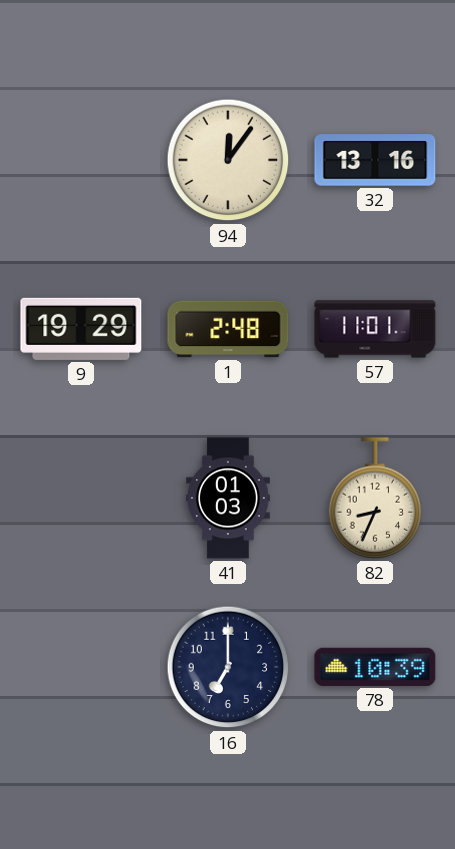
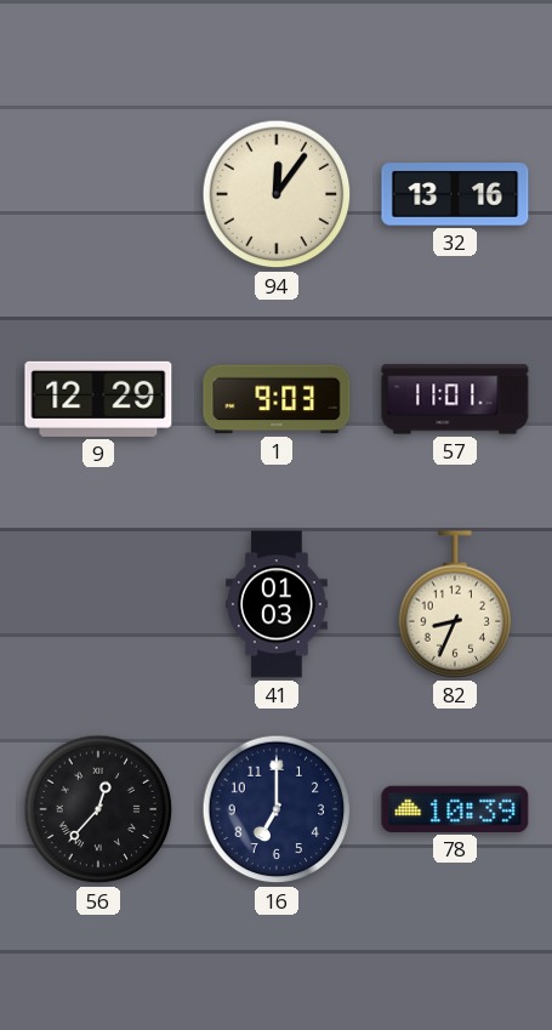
9: 19:29 -> 12:29 (98, 399)
1: 2:48 -> 9:03 (277, 399)
56: none -> 12:37 (98, 809)
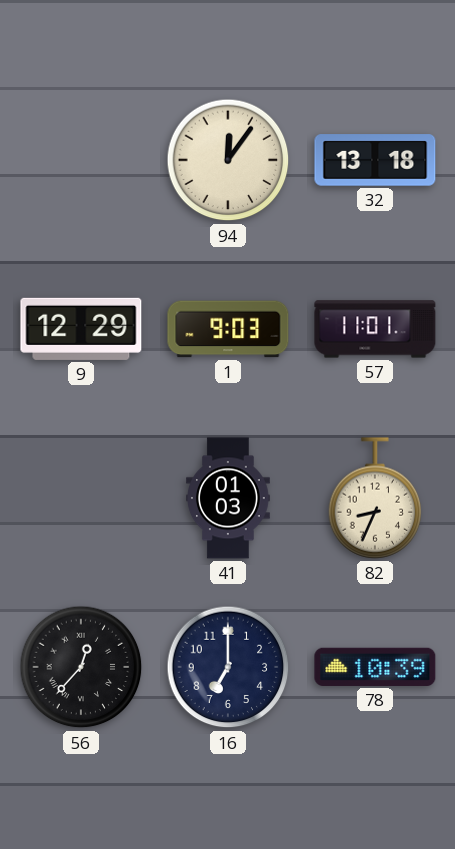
32: 13:16 -> 13:18 (375, 160)
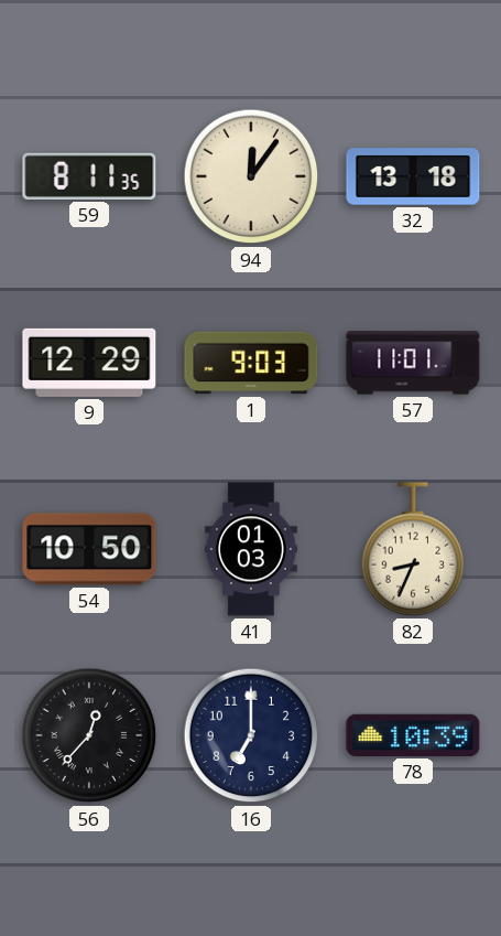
59: none -> 8:11 (89, 176)
54: none -> 10:50 (89, 549)
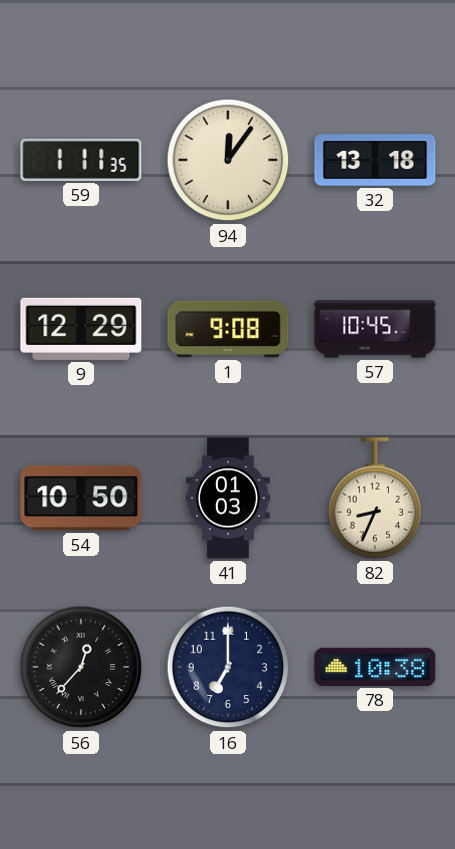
59: 8:11 -> 1:11 (81, 160)
1: 9:03 -> 9:08 (228, 329)
57: 11:01 -> 10:45 (375, 329)
78: 10:39 -> 10:38 (375, 667)
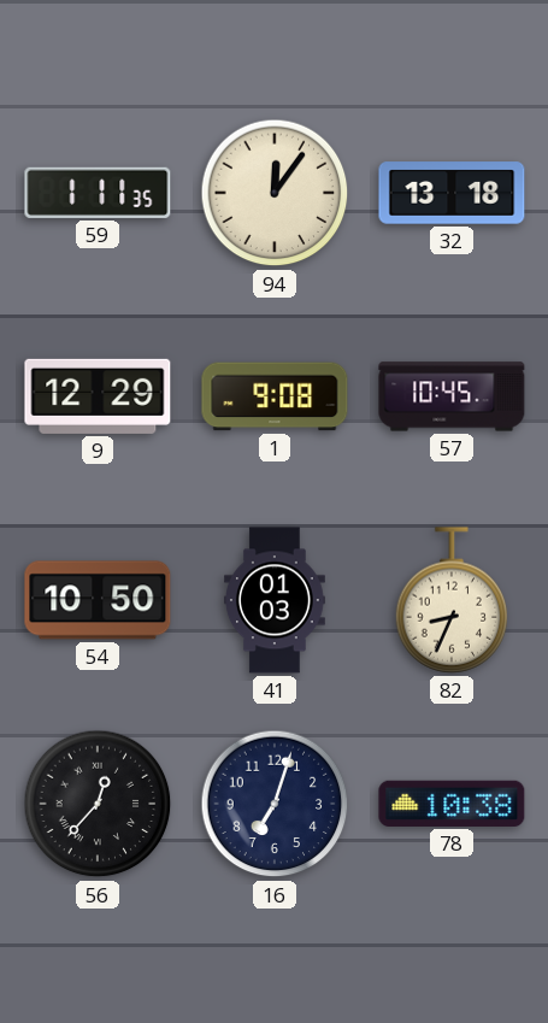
16: 7:00 -> 7:03 (275, 804)
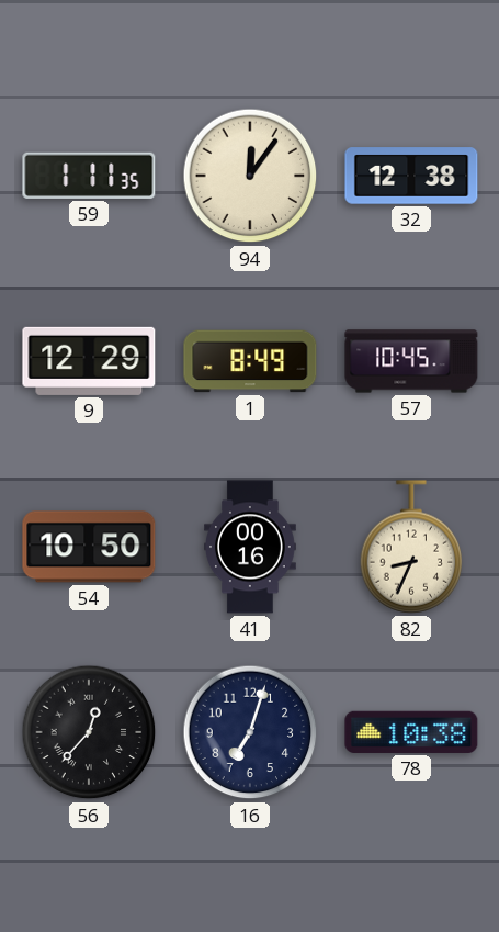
32: 13:18 -> 12:38 (411, 176)
1: 9:08 -> 8:49 (250, 361)
41: 01:03 -> 00:16 (251, 547)
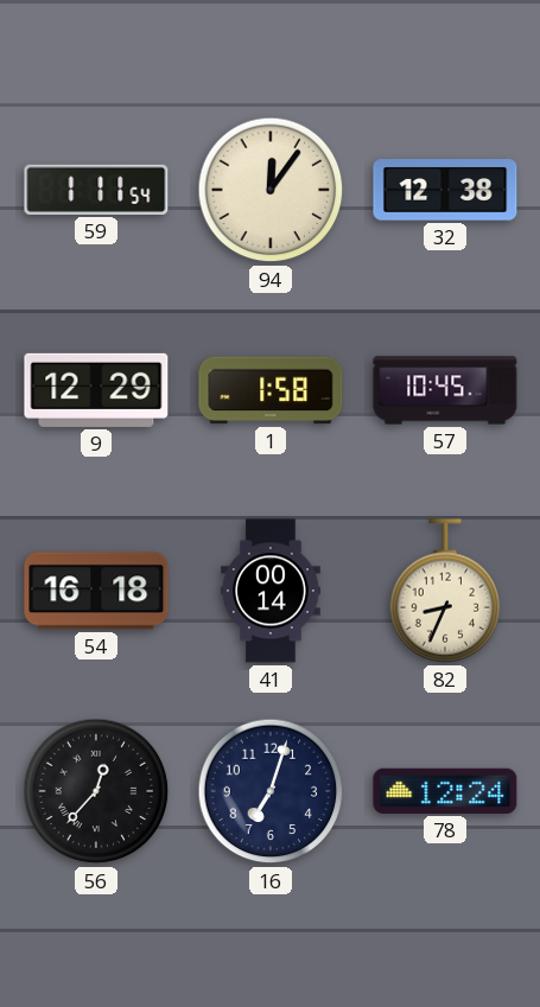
59: 1:11:35 -> 1:11:54 (96, 190)
1: 8:49 -> 1:58 (271, 390)
54: 10:50 -> 16:18 (96, 591)
41: 00:16 -> 00:14 (272, 591)
78: 10:38 -> 12:24 (445, 791)
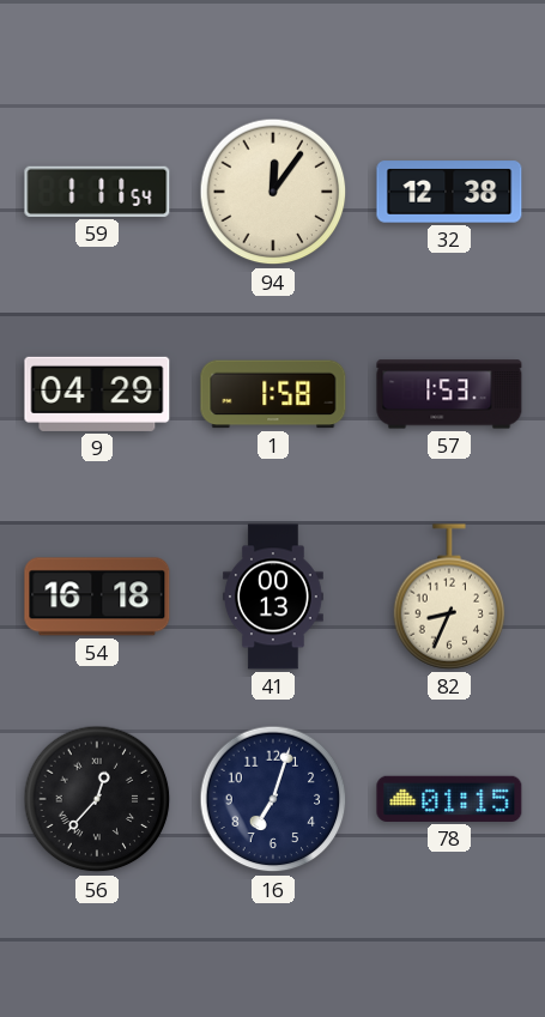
9: 12:29 -> 04:29 (97, 394)
57: 10:45 -> 1:53 (449, 394)
41: 00:14 -> 00:13 (274, 597)
78: 12:24 -> 01:15 (449, 799)
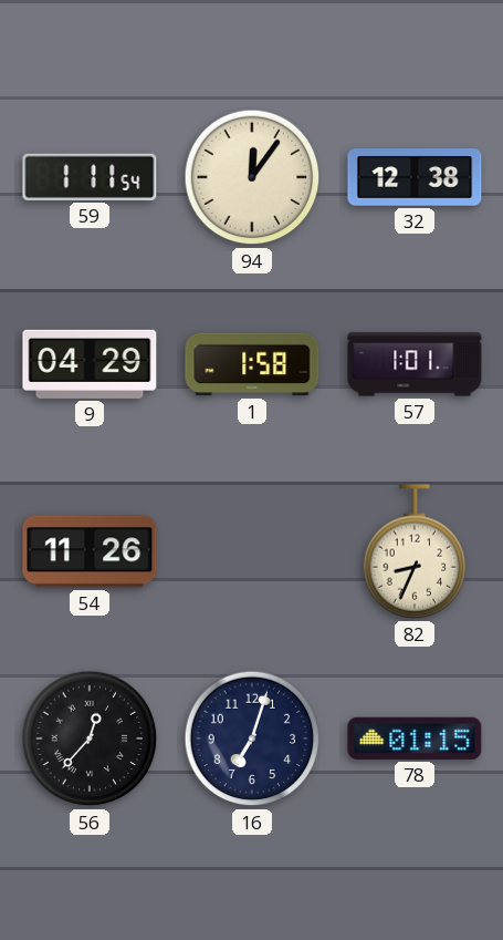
57: 1:53 -> 1:01 (415, 364)
54: 16:18 -> 11:26 (90, 551)
41: 00:13 -> none (274, 597)
